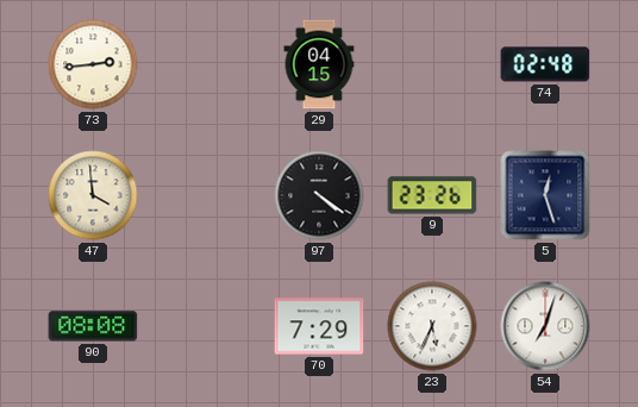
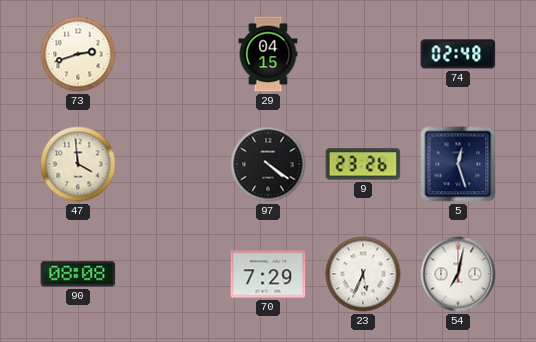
73: 2:44 -> 2:42 (78, 54)
54: 7:03 -> 7:02 (458, 274)
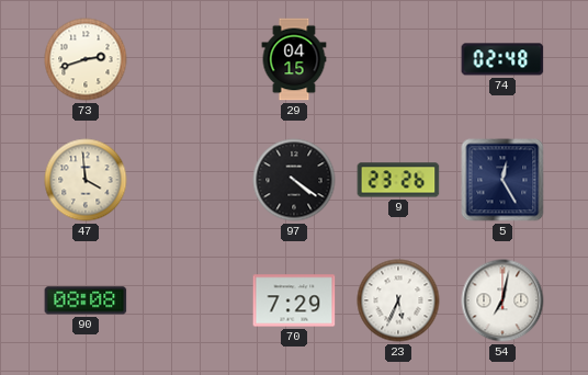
5: 12:27 -> 12:25 (502, 180)
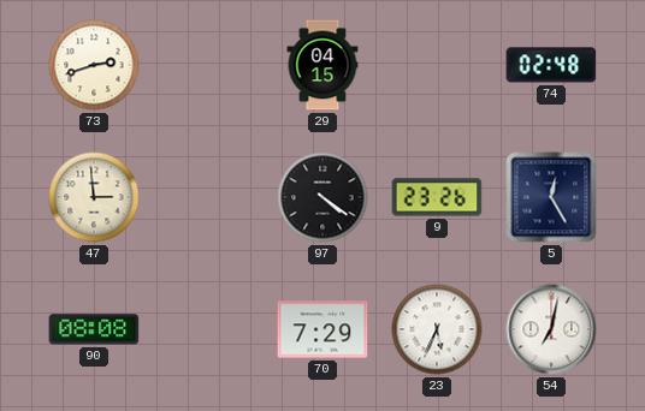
47: 3:59 -> 2:59 (94, 197)
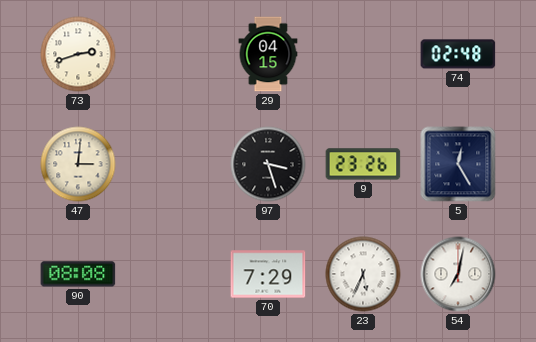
47: 2:59 -> 3:01 (78, 164)
97: 4:21 -> 3:27 (268, 164)
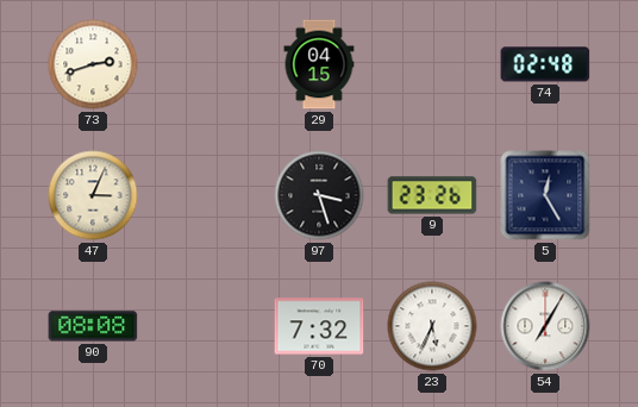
47: 3:01 -> 3:04 (93, 195)
70: 7:29 -> 7:32 (319, 326)
54: 7:02 -> 7:05 (545, 326)
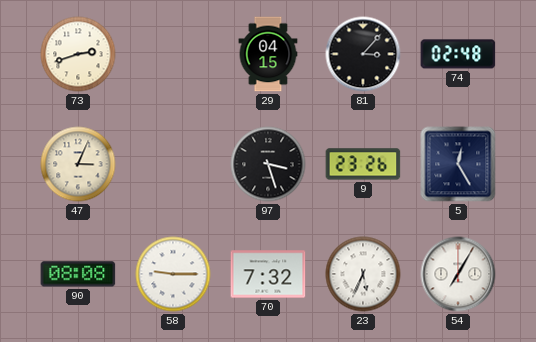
81: none -> 3:07 (363, 54)
58: none -> 9:15 (173, 274)
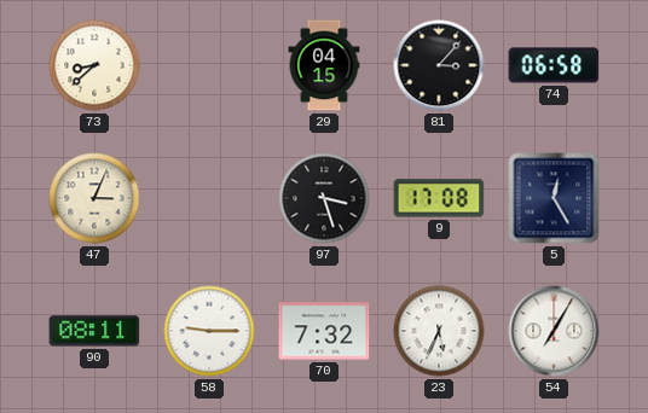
73: 2:42 -> 8:38 (94, 65)
74: 02:48 -> 06:58 (554, 65)
9: 23:26 -> 17:08 (439, 198)
90: 08:08 -> 08:11 (94, 331)
